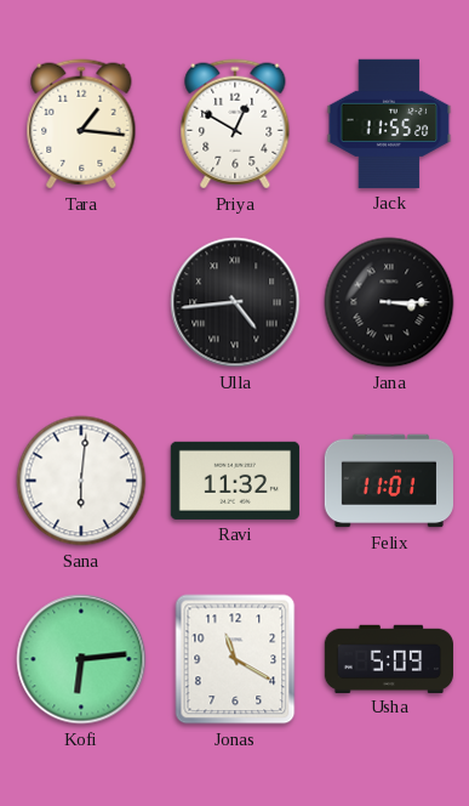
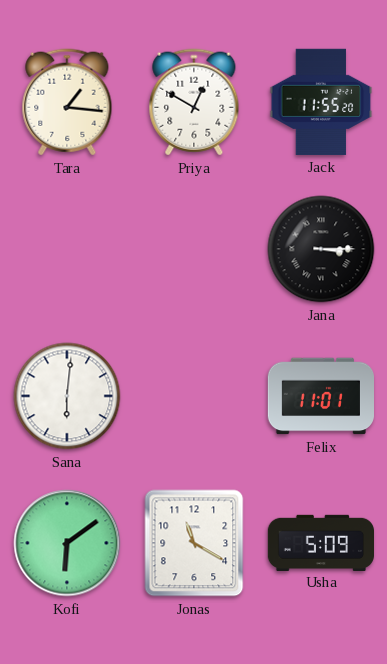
Ulla: 4:44 -> none (235, 302)
Ravi: 11:32 -> none (235, 481)
Kofi: 6:14 -> 6:09 (67, 543)
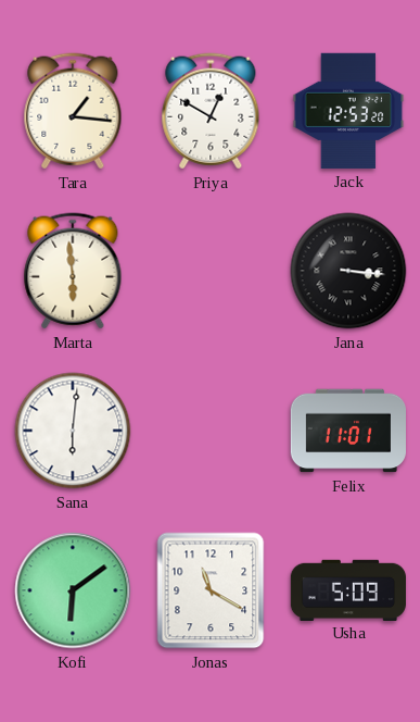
Jack: 11:55 -> 12:53 (348, 111)
Marta: none -> 5:59 (73, 271)
Jana: 3:15 -> 3:16 (348, 271)
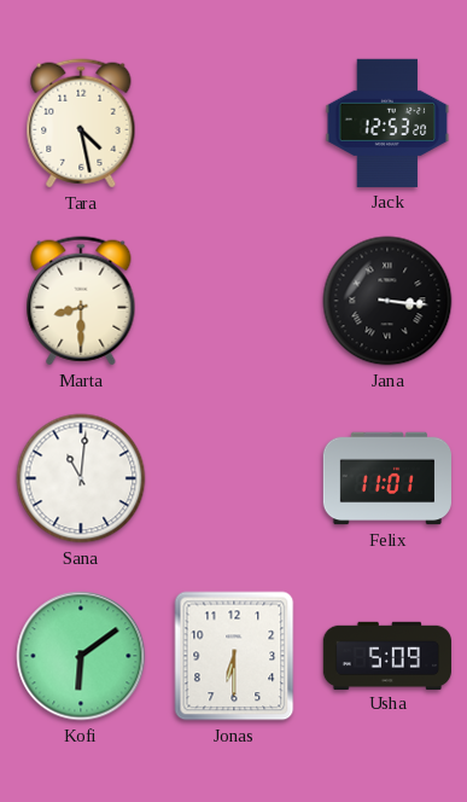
Tara: 1:16 -> 4:28 (81, 123)
Priya: 12:50 -> none (211, 111)
Marta: 5:59 -> 8:30 (81, 301)
Sana: 6:01 -> 11:01 (81, 478)
Jonas: 11:20 -> 6:30 (234, 656)
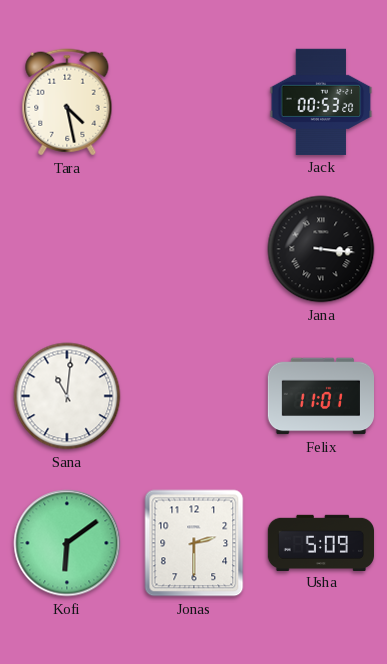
Jack: 12:53 -> 00:53 (321, 102)
Marta: 8:30 -> none (81, 301)
Jonas: 6:30 -> 2:30 (194, 543)
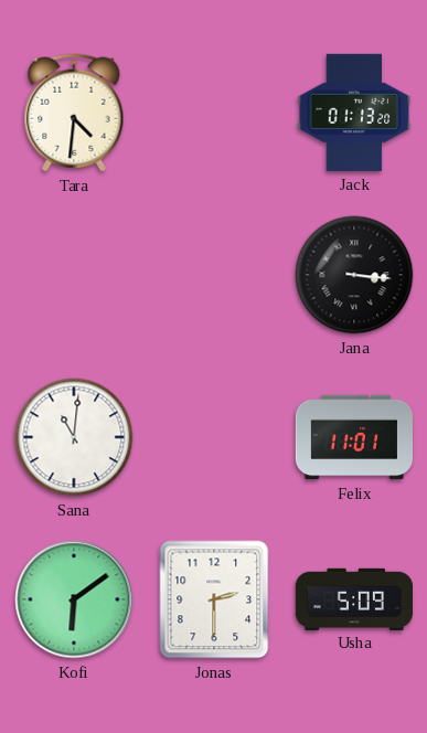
Tara: 4:28 -> 4:31 (74, 113)
Jack: 00:53 -> 01:13 (354, 113)
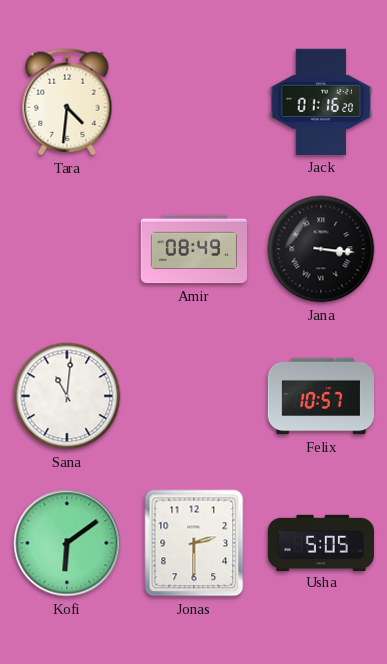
Jack: 01:13 -> 01:16 (321, 102)
Amir: none -> 08:49 (193, 249)
Felix: 11:01 -> 10:57 (320, 396)
Usha: 5:09 -> 5:05 (320, 542)
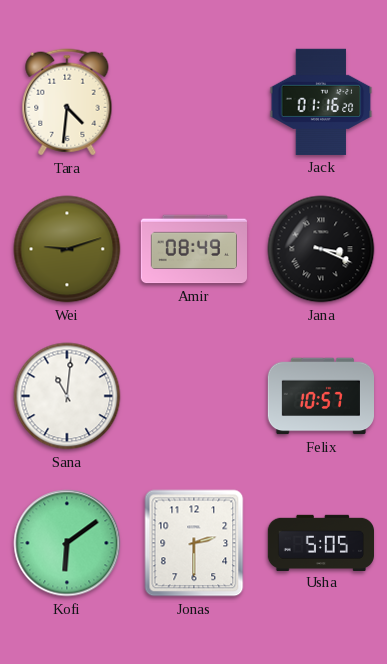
Wei: none -> 9:12 (67, 249)
Jana: 3:16 -> 3:19 (321, 249)
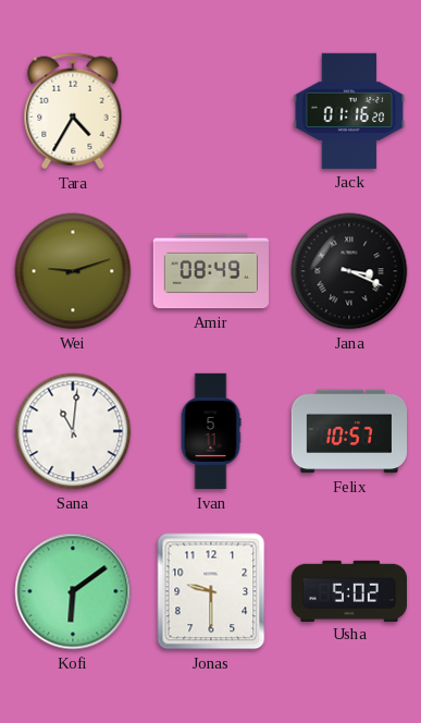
Tara: 4:31 -> 4:35 (73, 111)
Ivan: none -> 5:11 (211, 431)
Jonas: 2:30 -> 9:30 (211, 591)
Usha: 5:05 -> 5:02 (348, 590)
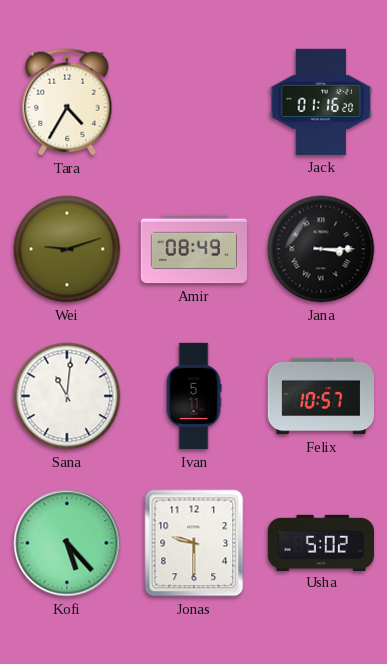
Jana: 3:19 -> 3:15 (321, 249)
Kofi: 6:09 -> 5:23 (67, 543)
